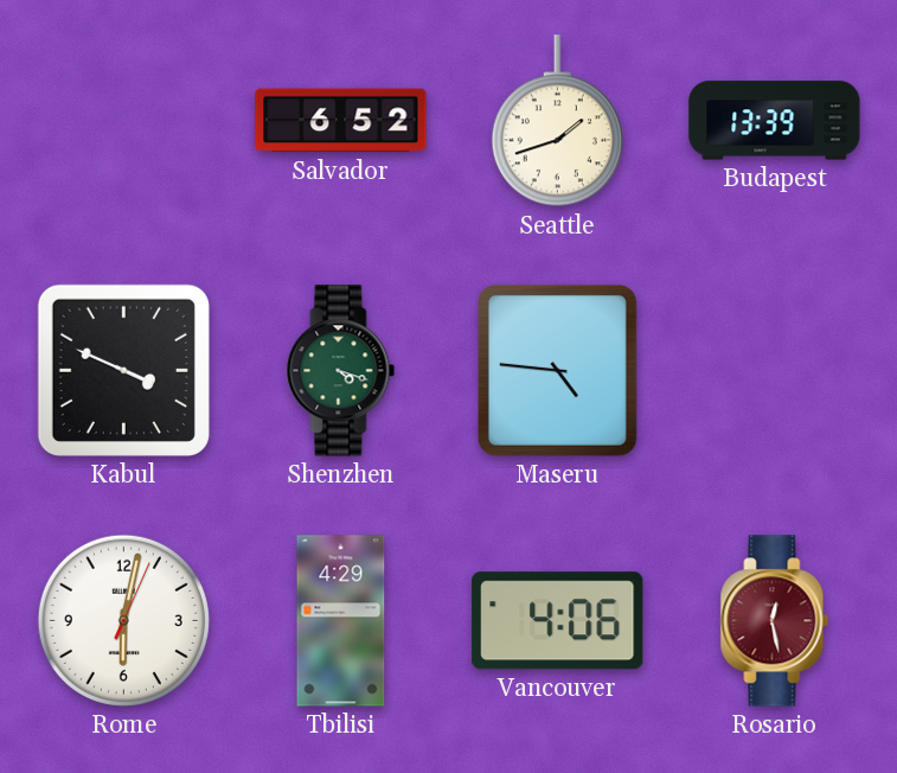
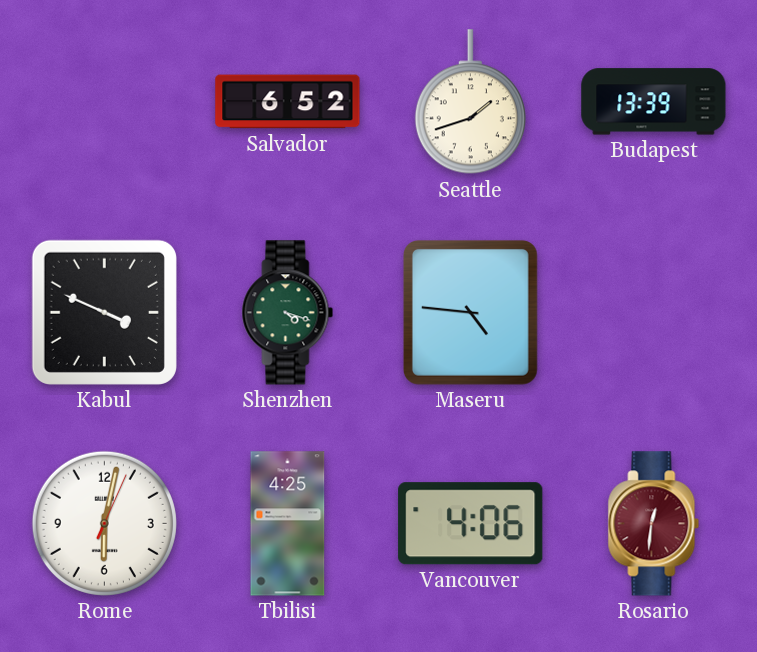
Tbilisi: 4:29 -> 4:25 (288, 524)
Rosario: 12:28 -> 12:31 (654, 524)
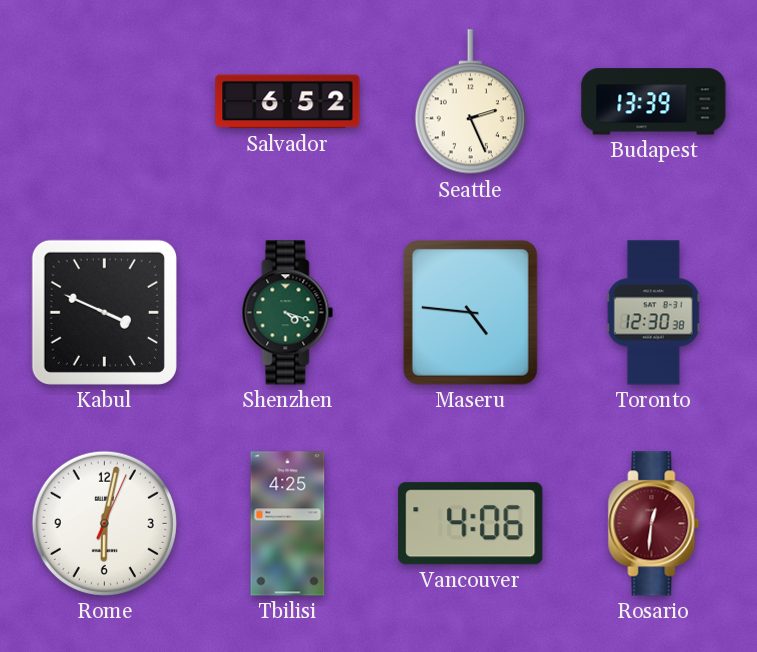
Seattle: 1:42 -> 2:26 (470, 102)
Toronto: none -> 12:30 (653, 313)
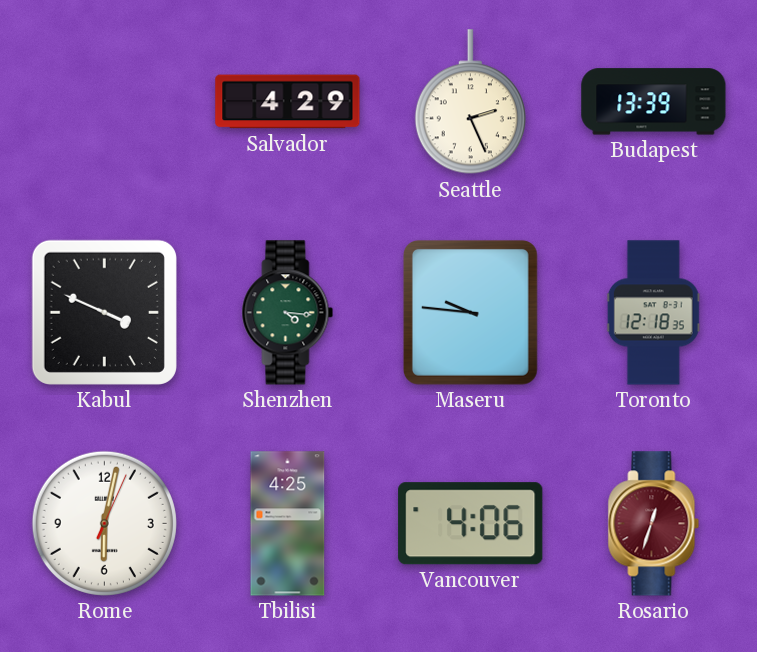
Salvador: 6:52 -> 4:29 (288, 102)
Shenzhen: 4:18 -> 4:16 (288, 313)
Maseru: 4:46 -> 9:46 (470, 312)
Toronto: 12:30 -> 12:18 (653, 313)
Rosario: 12:31 -> 12:33 (654, 524)
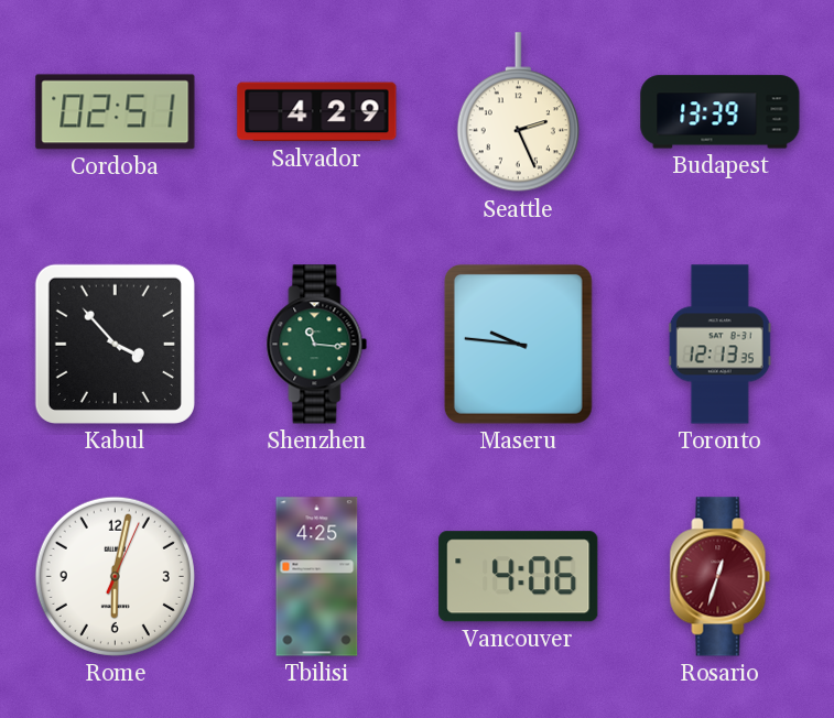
Cordoba: none -> 02:51 (116, 112)
Kabul: 3:49 -> 3:53 (115, 344)
Shenzhen: 4:16 -> 11:16 (317, 345)
Toronto: 12:18 -> 12:13 (719, 345)
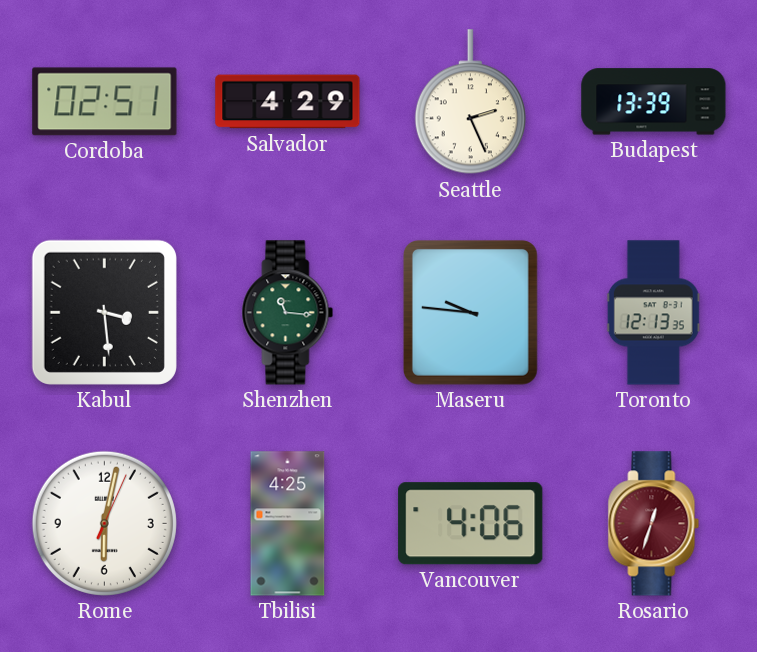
Kabul: 3:53 -> 3:29 (104, 312)
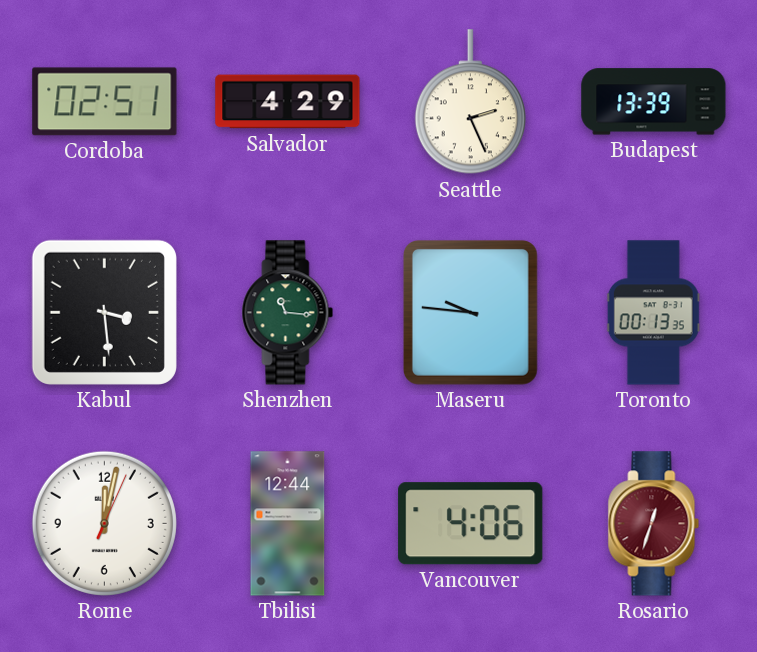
Toronto: 12:13 -> 00:13 (653, 313)
Rome: 6:02 -> 12:02 (104, 523)
Tbilisi: 4:25 -> 12:44 (288, 524)
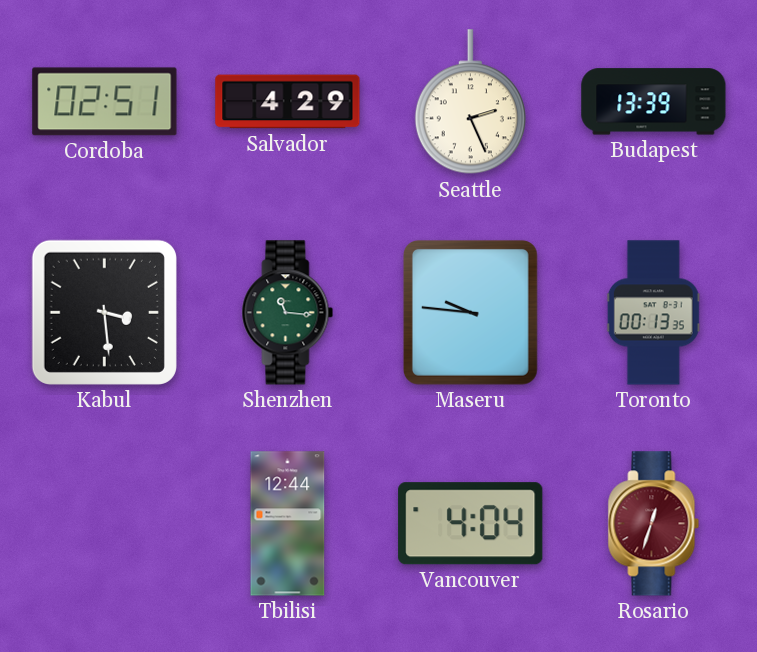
Rome: 12:02 -> none (104, 523)
Vancouver: 4:06 -> 4:04 (471, 524)
